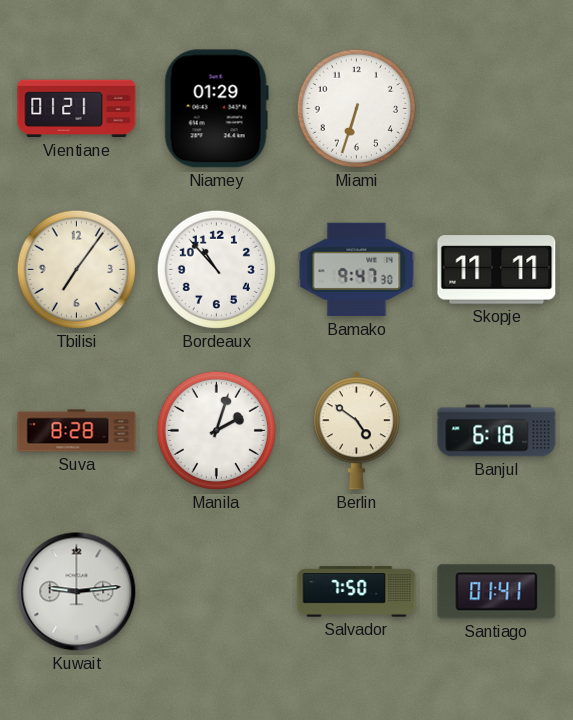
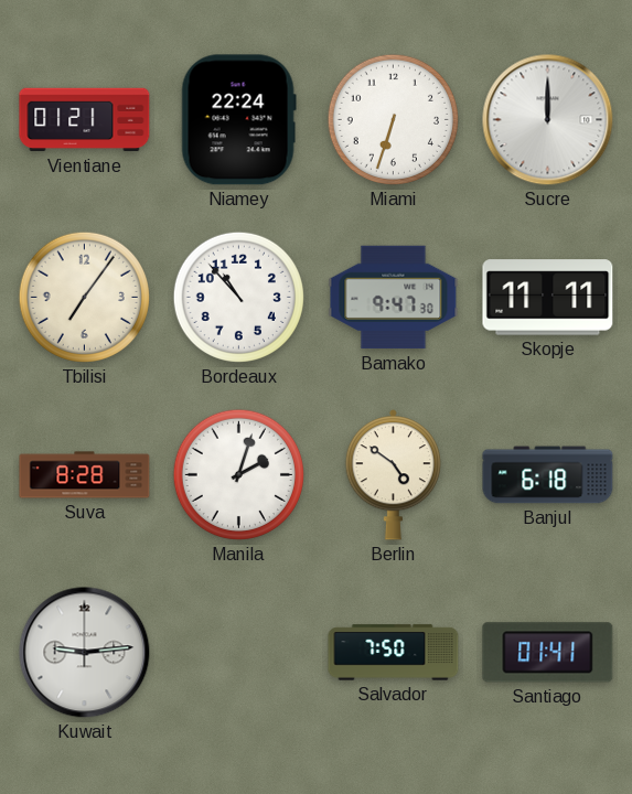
Niamey: 01:29 -> 22:24 (238, 120)
Sucre: none -> 12:00 (548, 120)
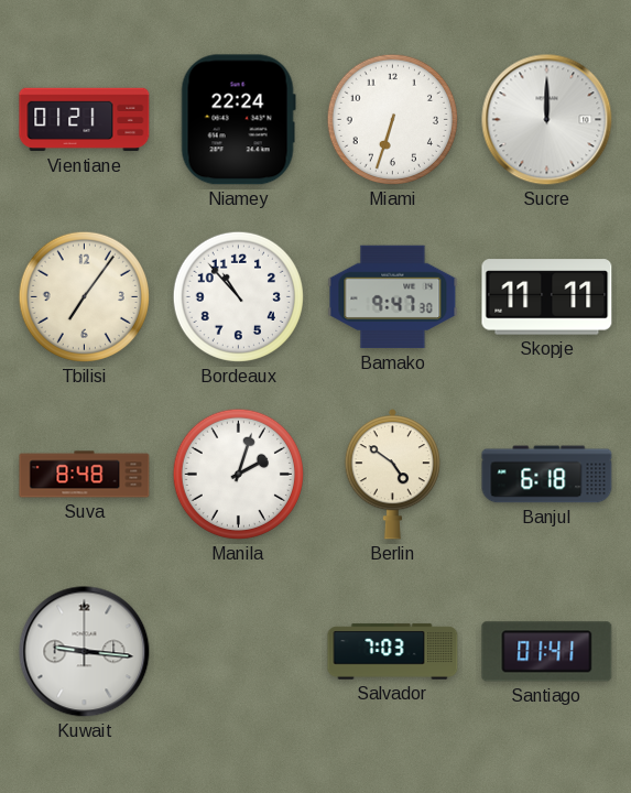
Suva: 8:28 -> 8:48 (85, 475)
Kuwait: 9:14 -> 9:16 (85, 652)
Salvador: 7:50 -> 7:03 (393, 652)
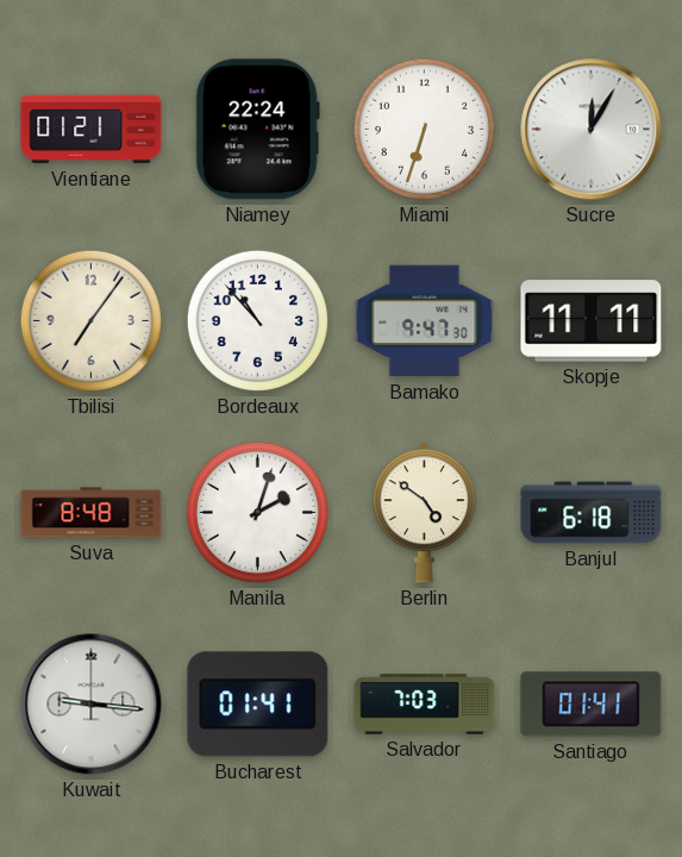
Sucre: 12:00 -> 12:05 (592, 130)
Bucharest: none -> 01:41 (258, 705)
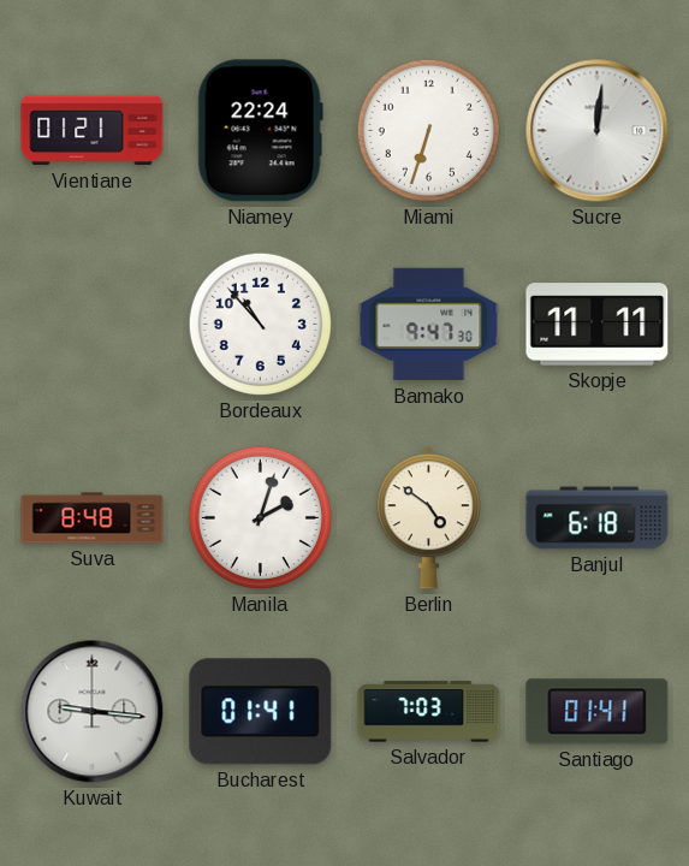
Sucre: 12:05 -> 12:01 (598, 131)
Tbilisi: 7:06 -> none (90, 320)
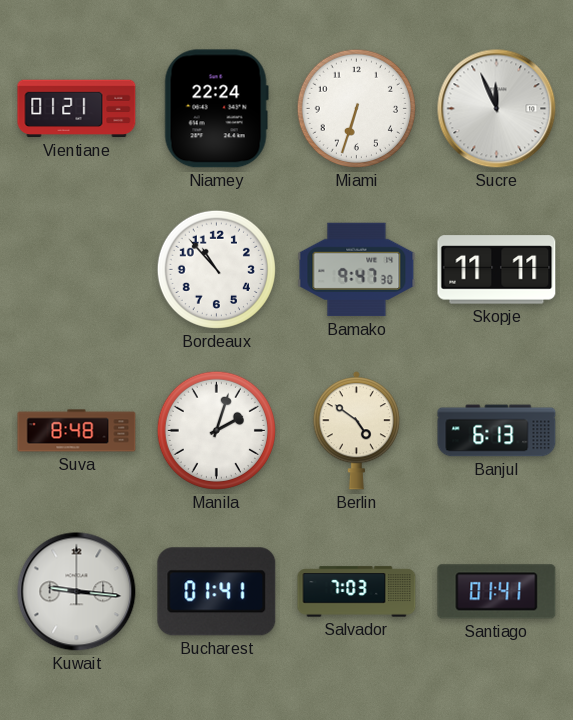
Sucre: 12:01 -> 11:56 (497, 109)
Banjul: 6:18 -> 6:13 (497, 431)
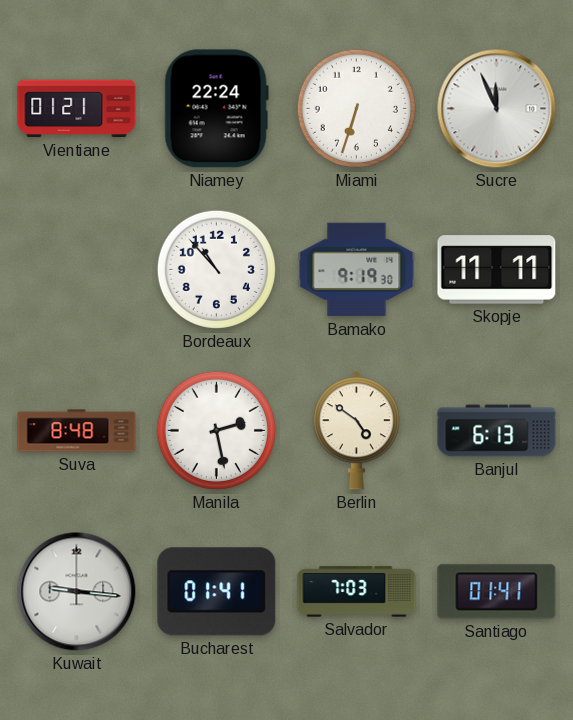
Bamako: 9:47 -> 9:19 (357, 270)
Manila: 2:03 -> 2:28 (216, 430)
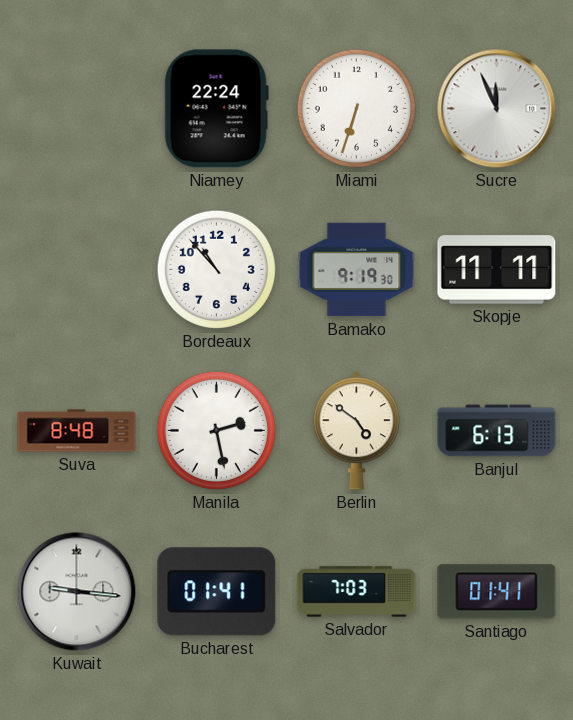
Vientiane: 01:21 -> none (77, 109)
